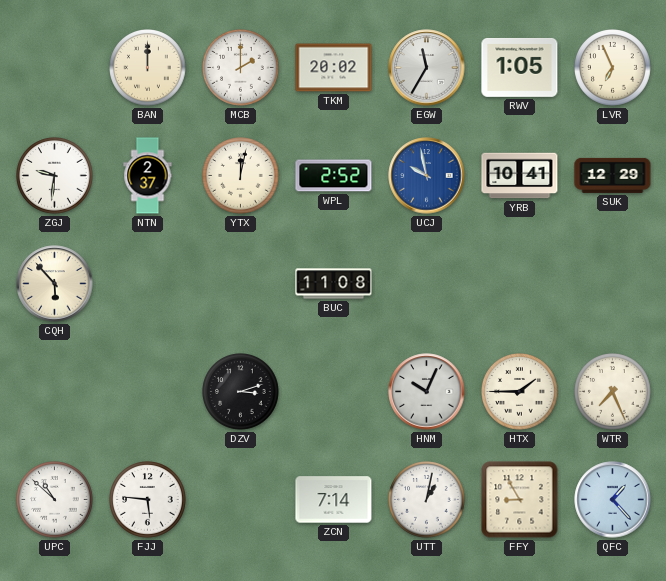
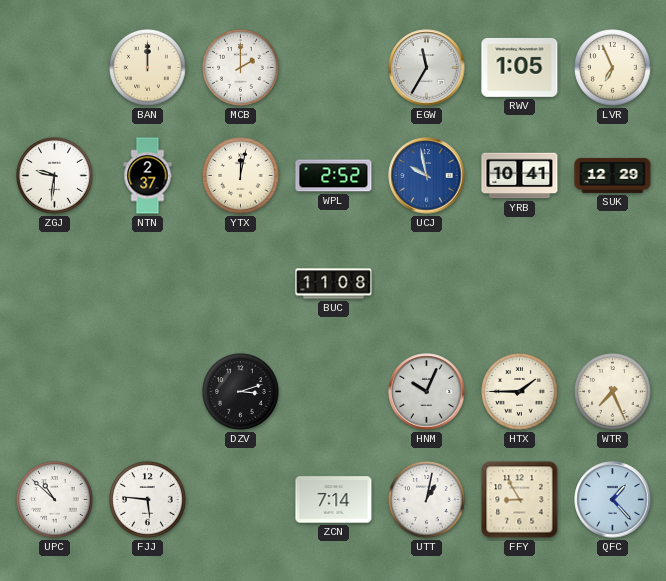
TKM: 20:02 -> none (334, 68)
CQH: 5:53 -> none (55, 284)
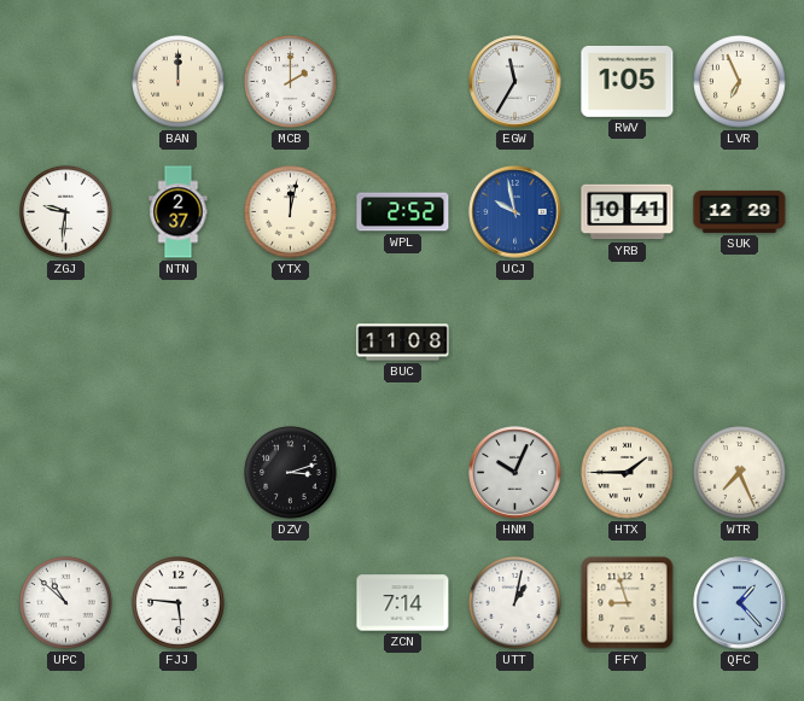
FFY: 8:55 -> 8:57 (628, 603)
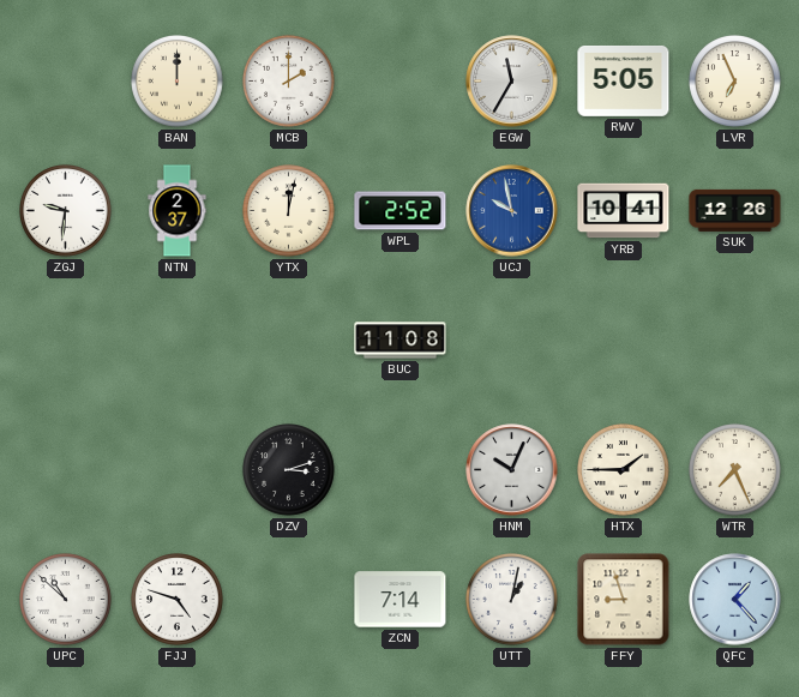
RWV: 1:05 -> 5:05 (624, 80)
SUK: 12:29 -> 12:26 (735, 210)
FJJ: 5:46 -> 4:48 (178, 600)
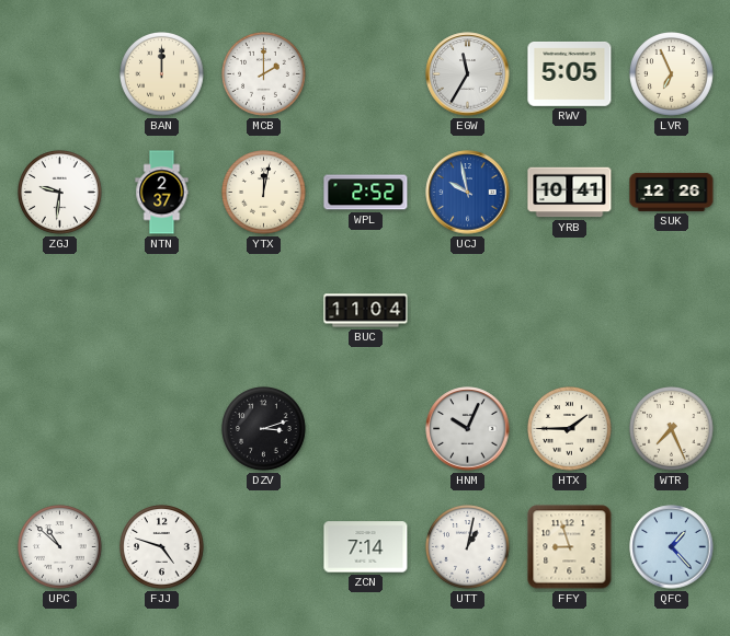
BUC: 11:08 -> 11:04 (366, 311)
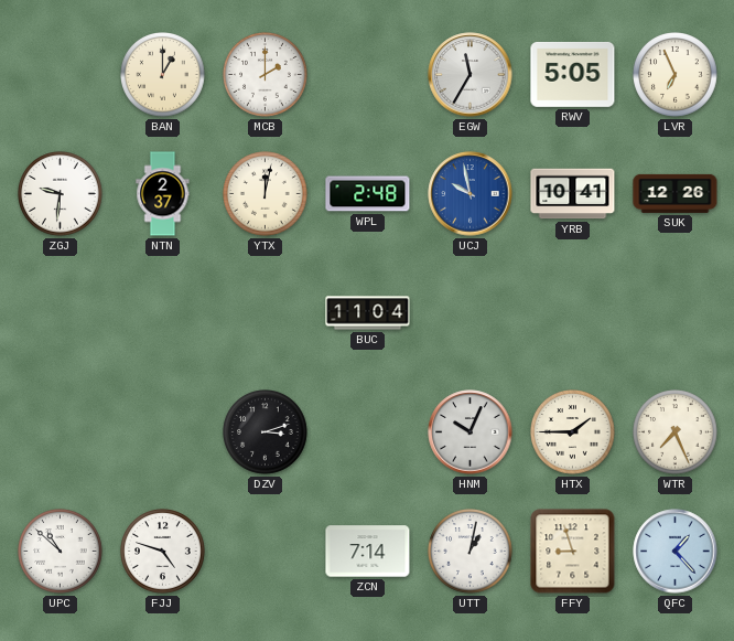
BAN: 12:00 -> 1:00 (163, 75)
WPL: 2:52 -> 2:48 (368, 194)
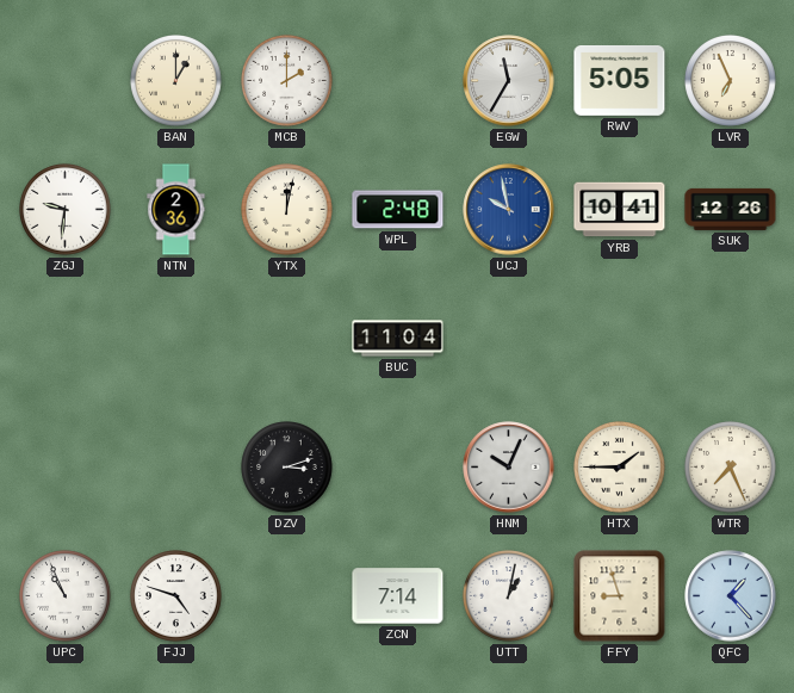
NTN: 2:37 -> 2:36 (176, 210)
UPC: 10:52 -> 10:56 (66, 596)
